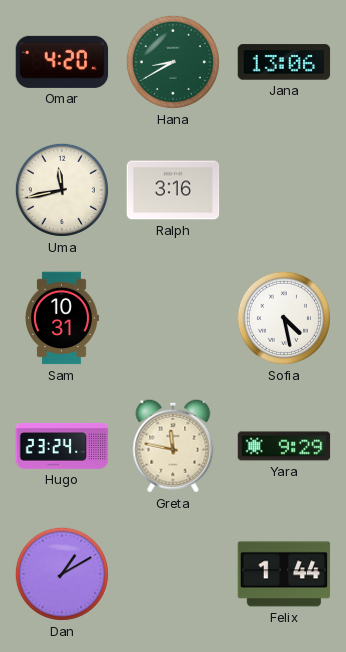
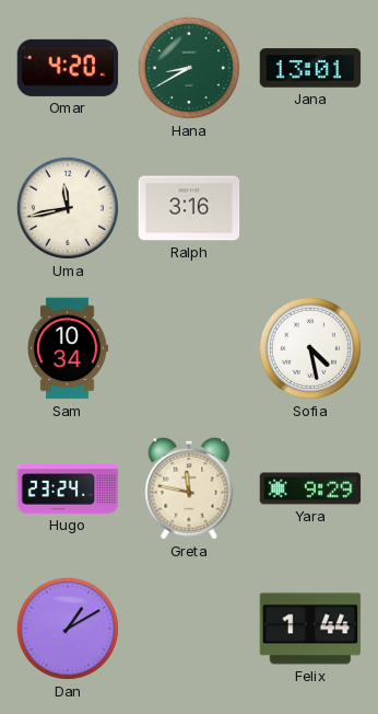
Jana: 13:06 -> 13:01 (310, 68)
Sam: 10:31 -> 10:34 (68, 348)
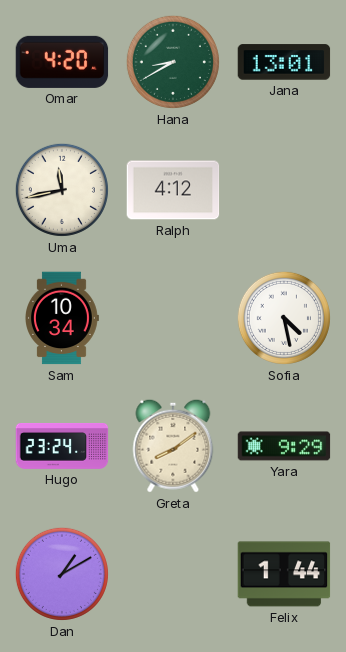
Ralph: 3:16 -> 4:12 (173, 190)
Greta: 11:47 -> 8:09 (173, 446)
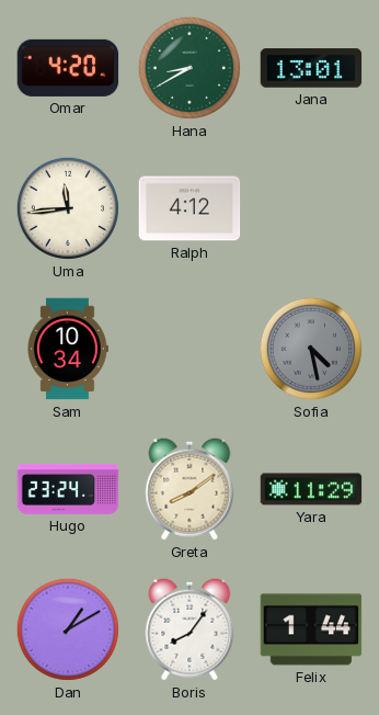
Uma: 11:43 -> 11:44 (68, 208)
Sofia dial: white -> grey (311, 349)
Yara: 9:29 -> 11:29 (311, 489)
Boris: none -> 8:06 (190, 629)
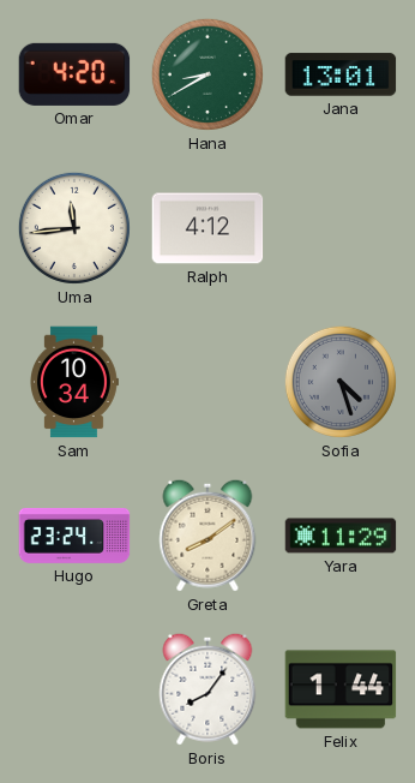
Sofia: 4:28 -> 4:27 (341, 382)
Dan: 1:10 -> none (68, 629)
